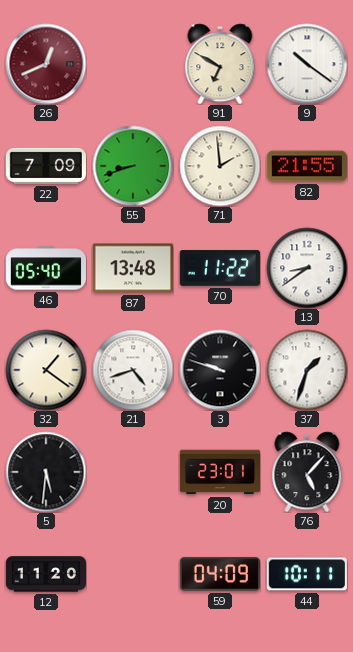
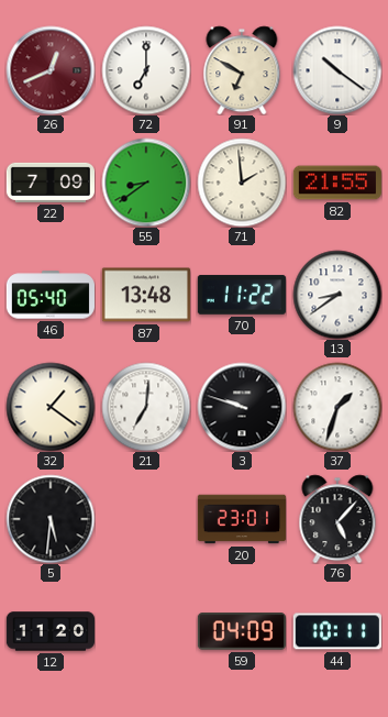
72: none -> 7:00 (146, 70)
55: 8:42 -> 8:39 (146, 183)
21: 4:42 -> 7:01 (146, 407)
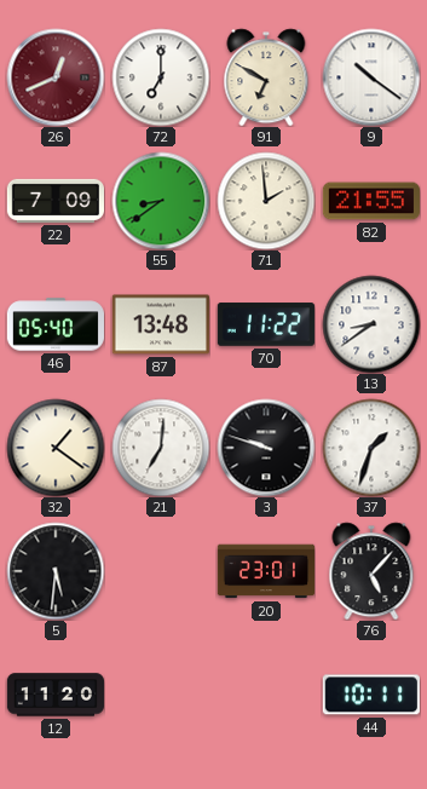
59: 04:09 -> none (241, 631)
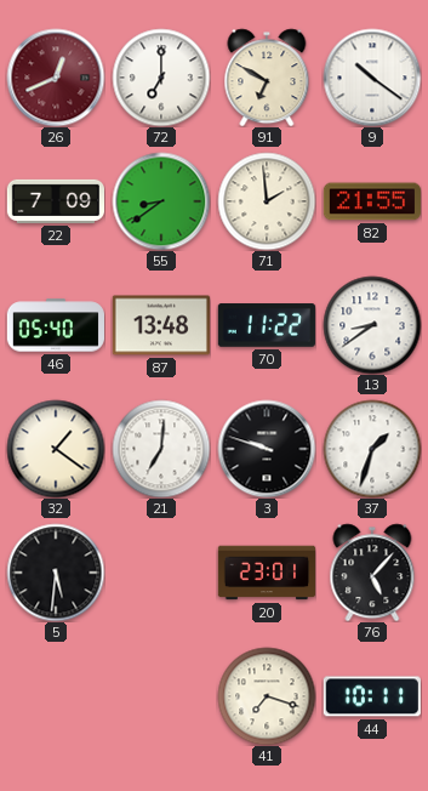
12: 11:20 -> none (54, 695)
41: none -> 7:18 (267, 696)
